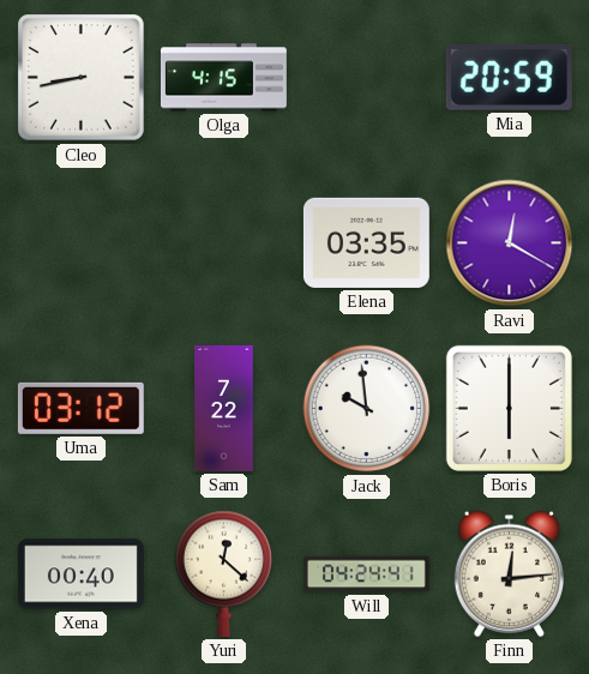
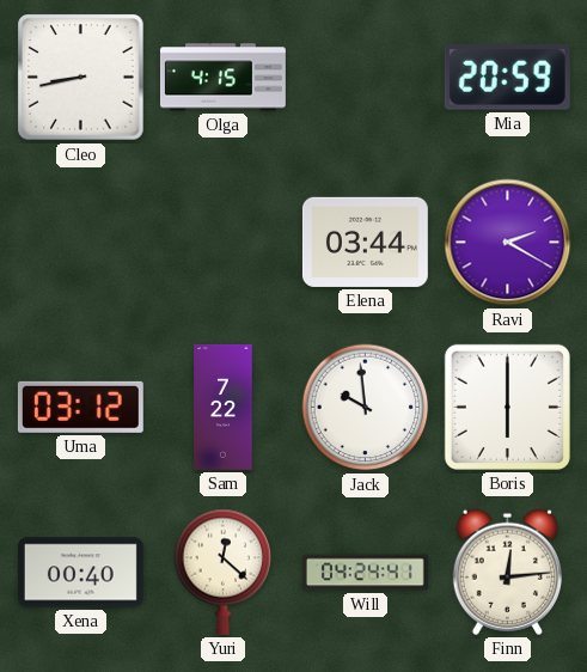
Elena: 03:35 -> 03:44 (365, 242)
Ravi: 12:20 -> 2:20 (508, 243)
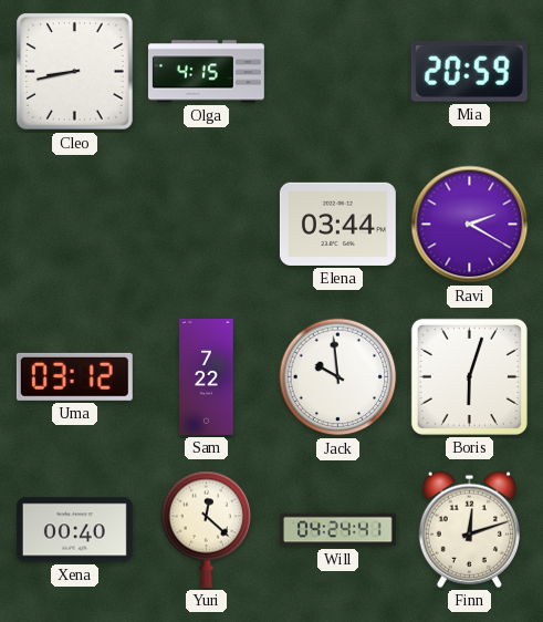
Boris: 6:00 -> 6:03 (469, 376)
Finn: 12:14 -> 12:12 (469, 529)
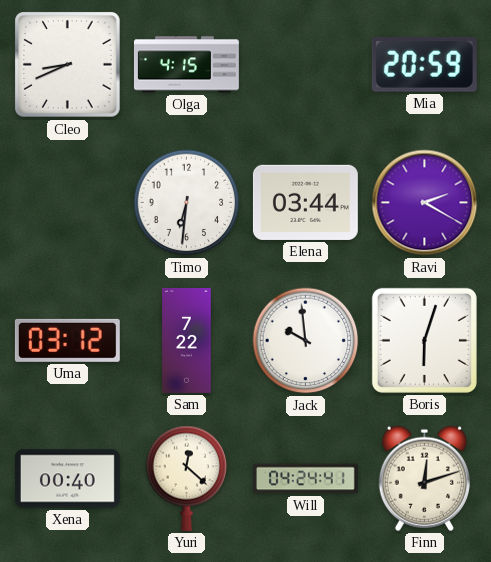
Cleo: 8:43 -> 8:41 (68, 65)
Timo: none -> 6:31 (187, 203)
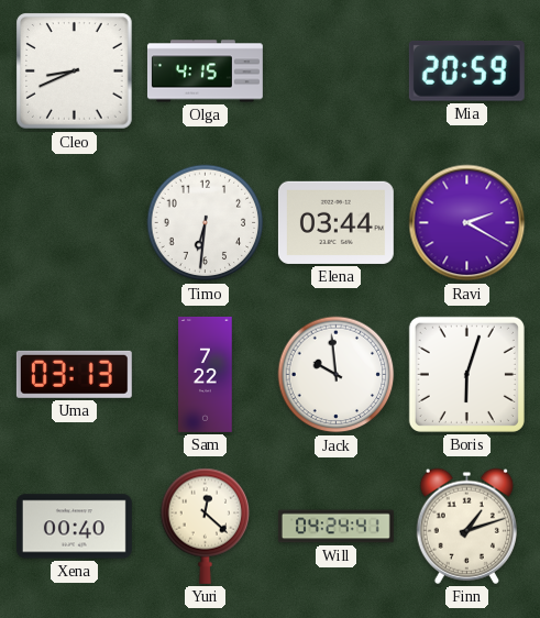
Uma: 03:12 -> 03:13 (74, 374)
Finn: 12:12 -> 1:12 (466, 526)
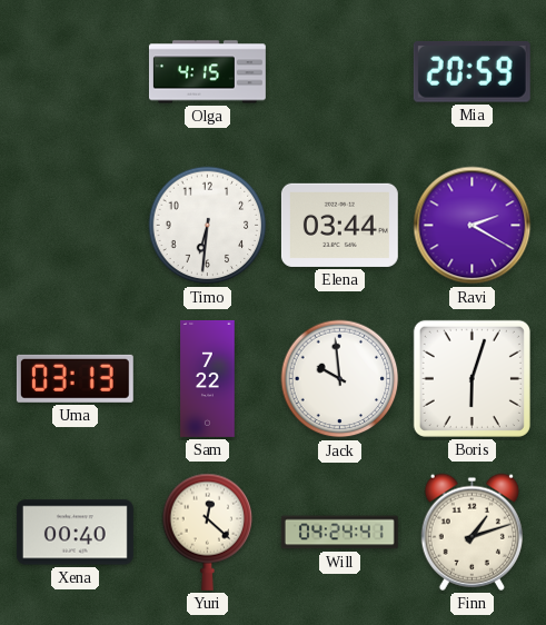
Cleo: 8:41 -> none (75, 71)
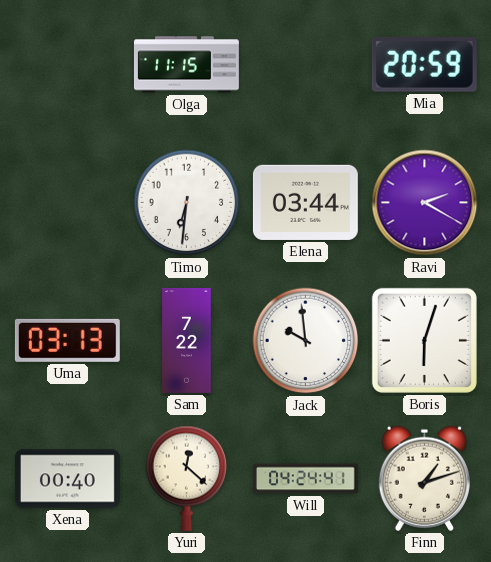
Olga: 4:15 -> 11:15 (186, 65)
